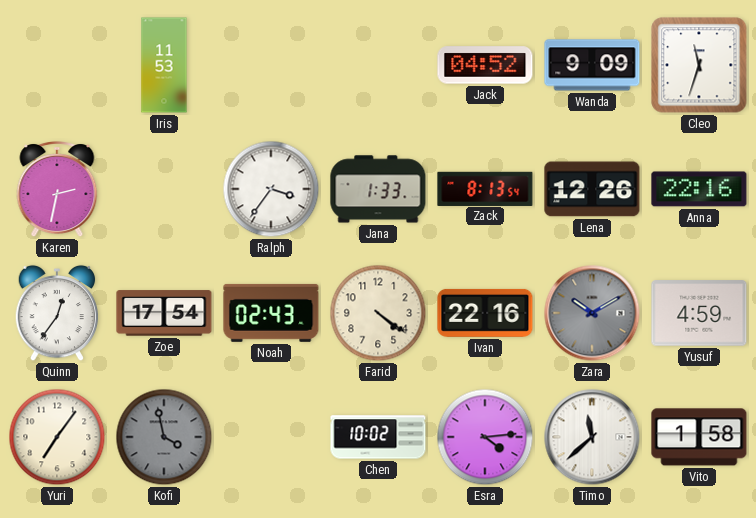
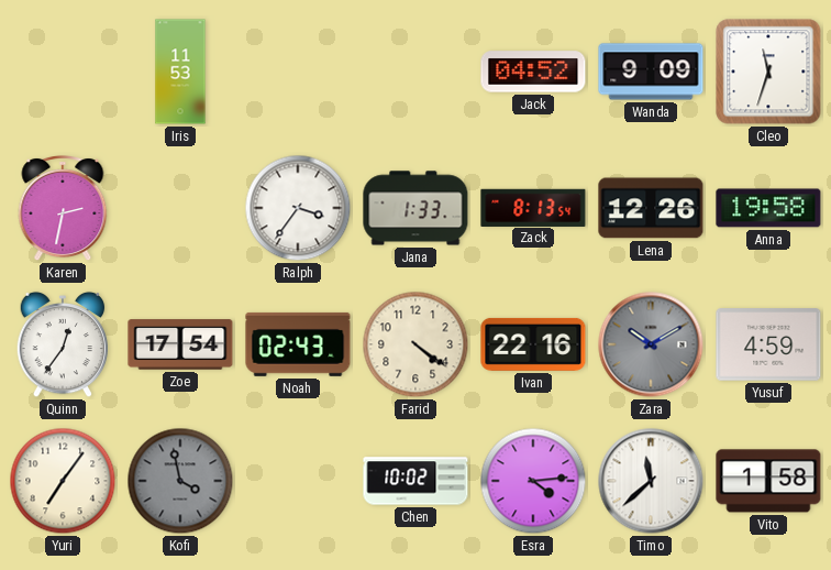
Anna: 22:16 -> 19:58 (768, 208)
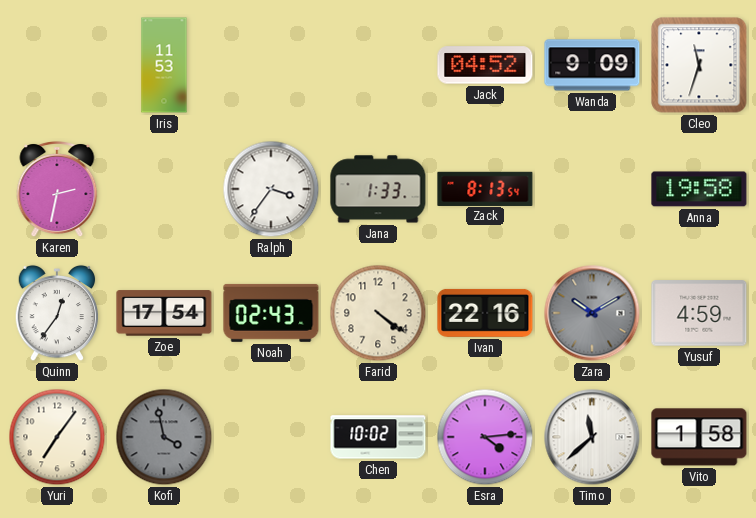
Lena: 12:26 -> none (651, 208)
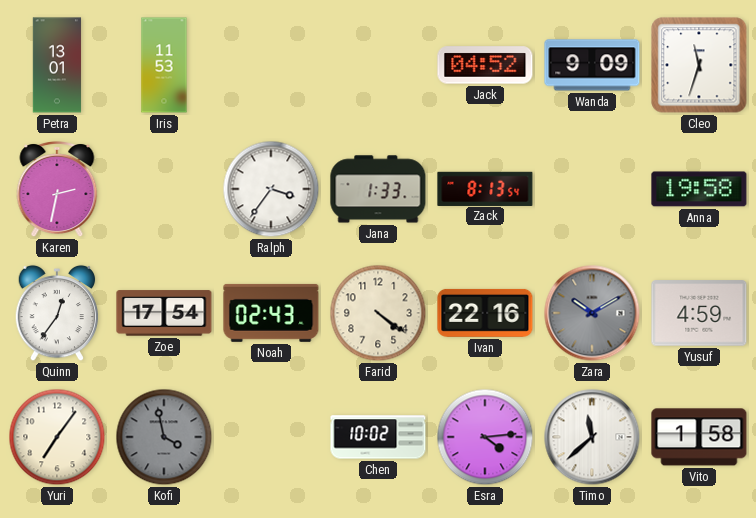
Petra: none -> 13:01 (57, 65)
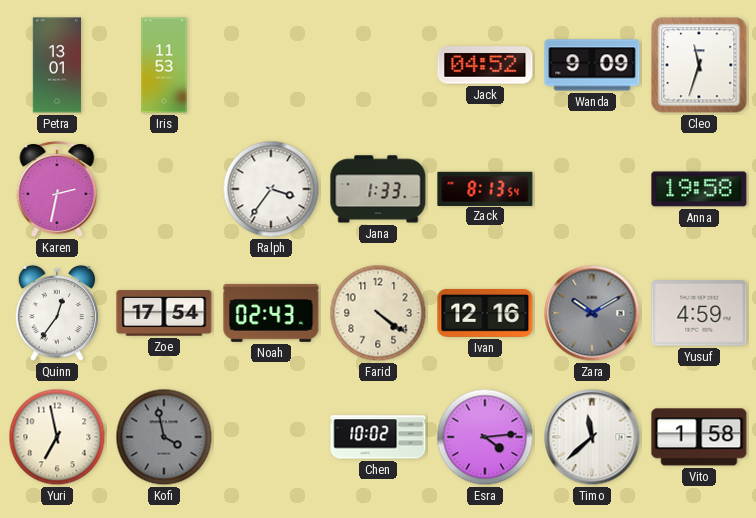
Ivan: 22:16 -> 12:16 (485, 313)
Yuri: 7:06 -> 6:58 (57, 437)
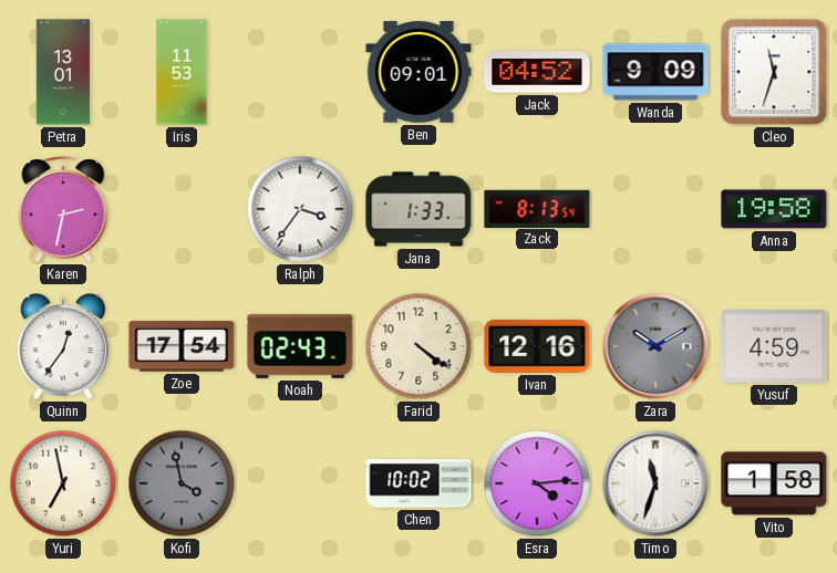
Ben: none -> 09:01 (418, 72)
Timo: 11:38 -> 11:33 (655, 483)
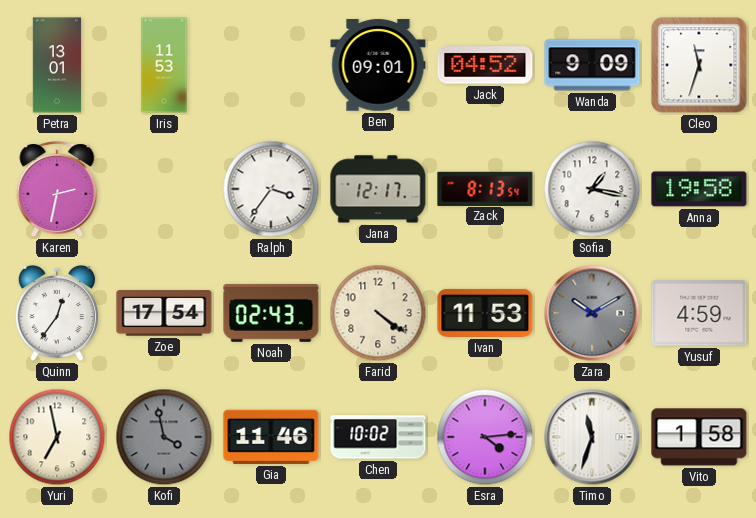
Jana: 1:33 -> 12:17 (378, 189)
Sofia: none -> 1:17 (592, 189)
Ivan: 12:16 -> 11:53 (485, 313)
Gia: none -> 11:46 (271, 437)
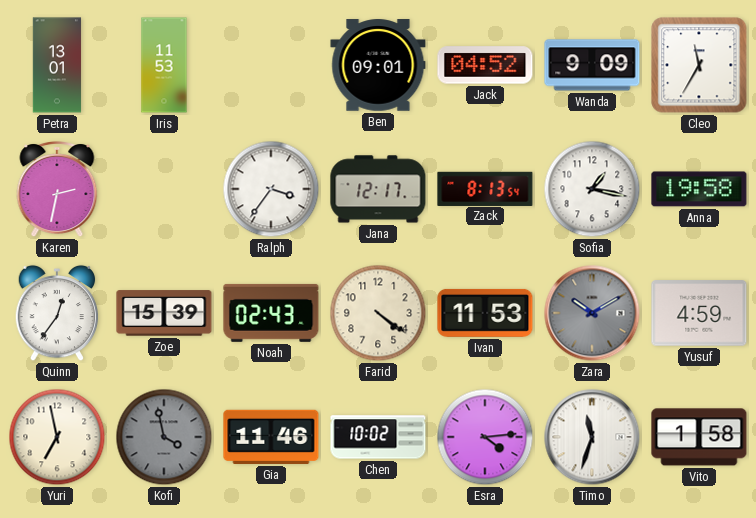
Cleo: 11:33 -> 11:35 (699, 65)
Zoe: 17:54 -> 15:39 (164, 313)
